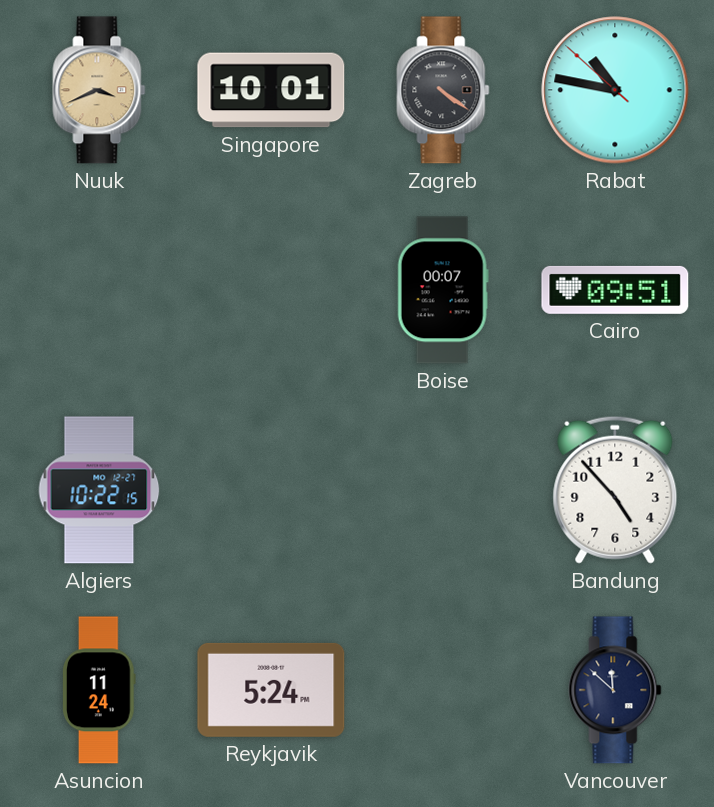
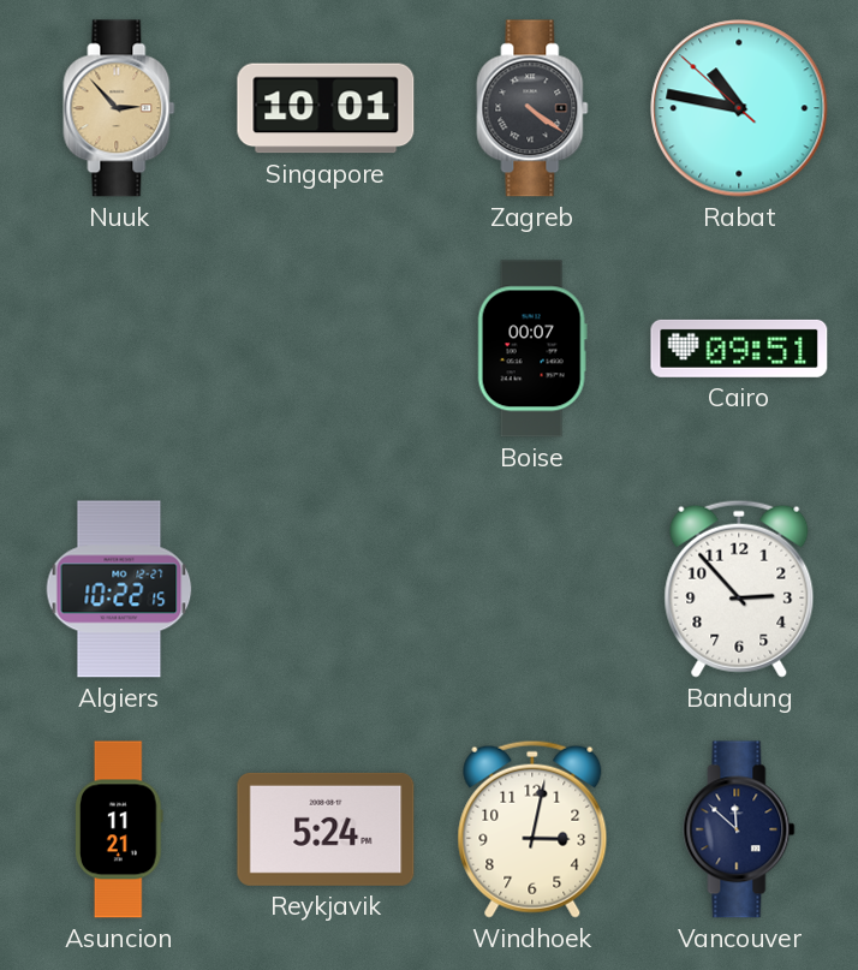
Nuuk: 3:41 -> 2:53 (119, 108)
Bandung: 4:53 -> 2:53 (739, 589)
Asuncion: 11:24 -> 11:21 (120, 829)
Windhoek: none -> 3:02 (532, 829)
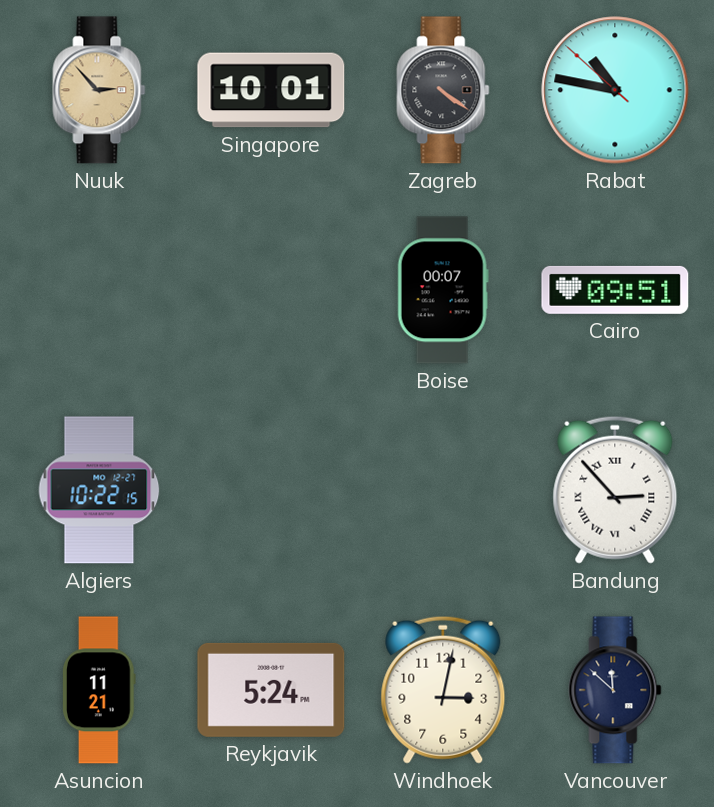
Bandung numerals: Arabic -> Roman (615, 490)
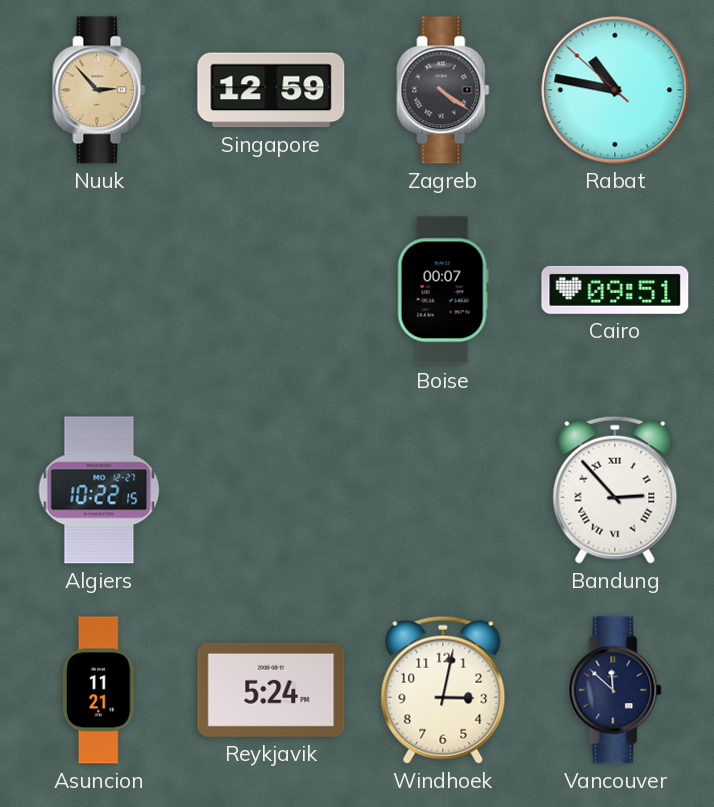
Singapore: 10:01 -> 12:59 (271, 90)
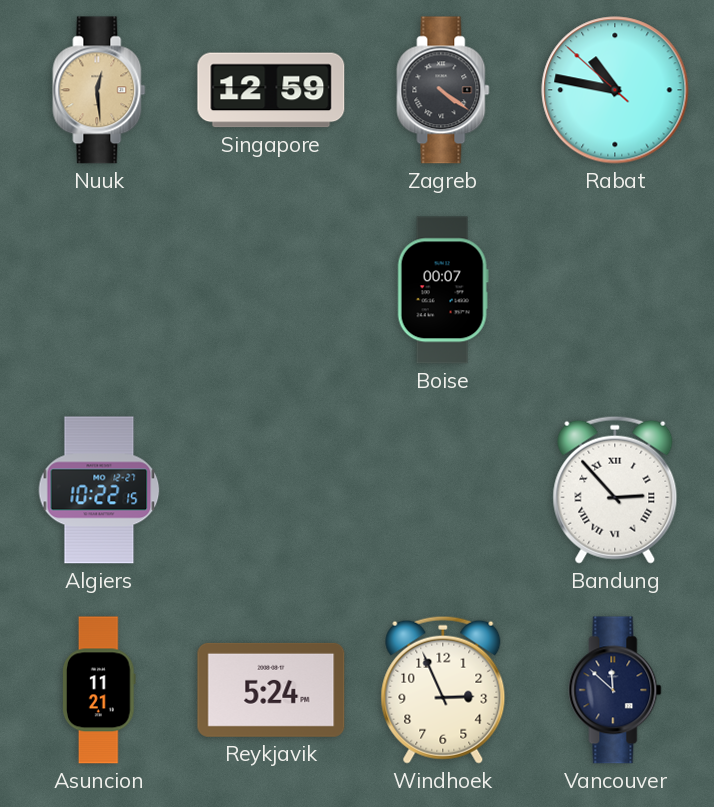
Nuuk: 2:53 -> 12:29 (99, 90)
Cairo: 09:51 -> none (615, 290)
Windhoek: 3:02 -> 2:56 (443, 690)
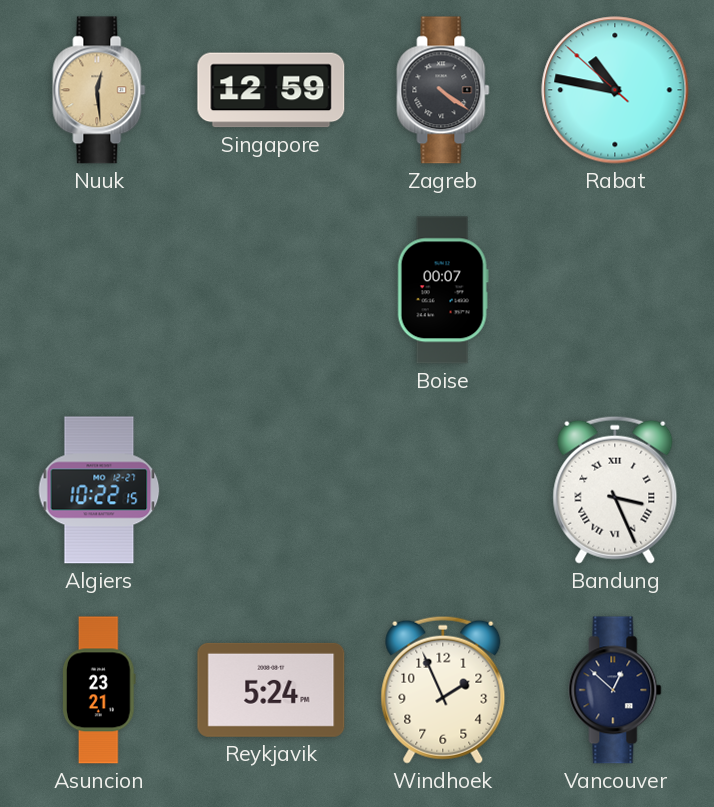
Bandung: 2:53 -> 3:26 (615, 490)
Asuncion: 11:21 -> 23:21 (100, 690)
Windhoek: 2:56 -> 1:56 (443, 690)
Vancouver: 11:52 -> 12:52 (615, 690)
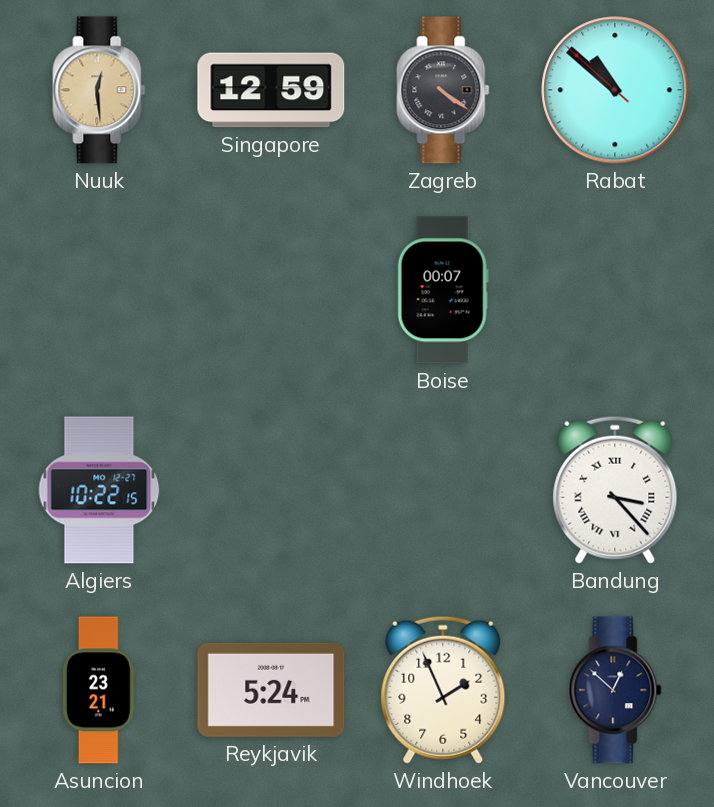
Rabat: 10:46 -> 10:51 (615, 90)
Bandung: 3:26 -> 3:23 (615, 490)
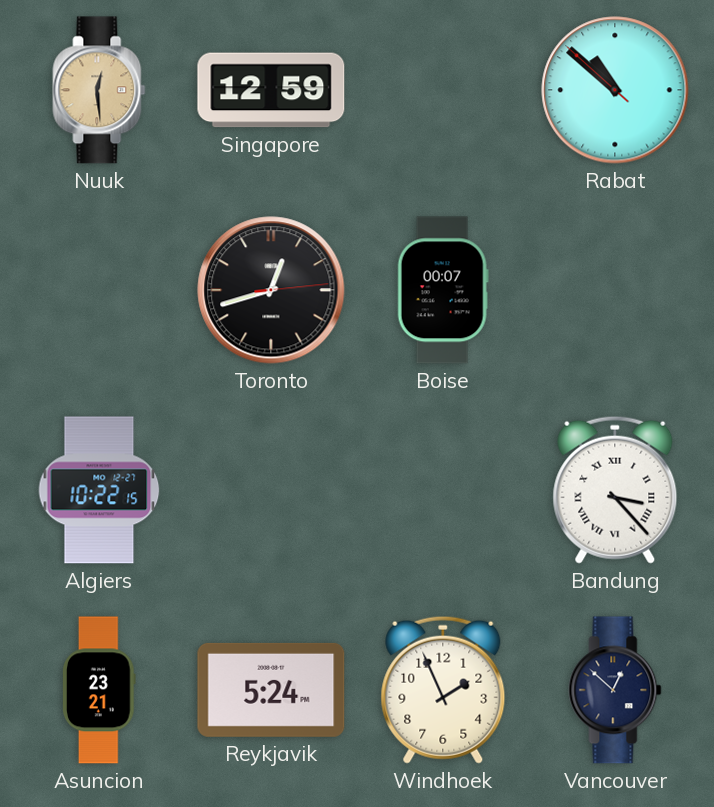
Zagreb: 4:21 -> none (443, 90)
Toronto: none -> 12:42 (271, 290)
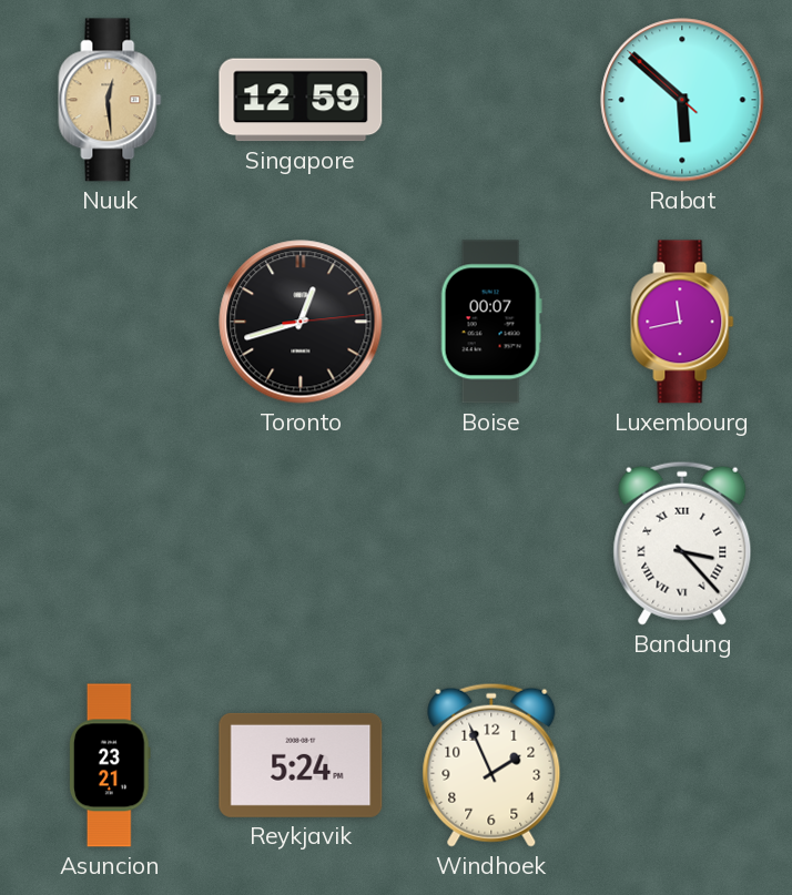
Rabat: 10:51 -> 5:51 (682, 100)
Luxembourg: none -> 11:43 (682, 322)
Algiers: 10:22 -> none (99, 490)
Vancouver: 12:52 -> none (615, 690)
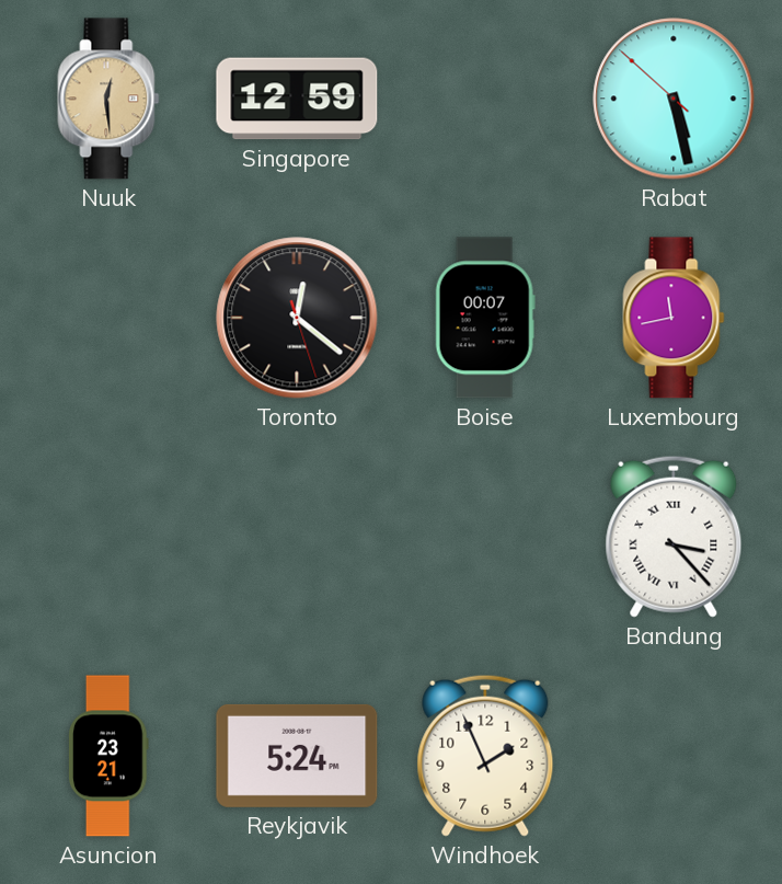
Rabat: 5:51 -> 5:27 (674, 99)
Toronto: 12:42 -> 12:21 (297, 318)
